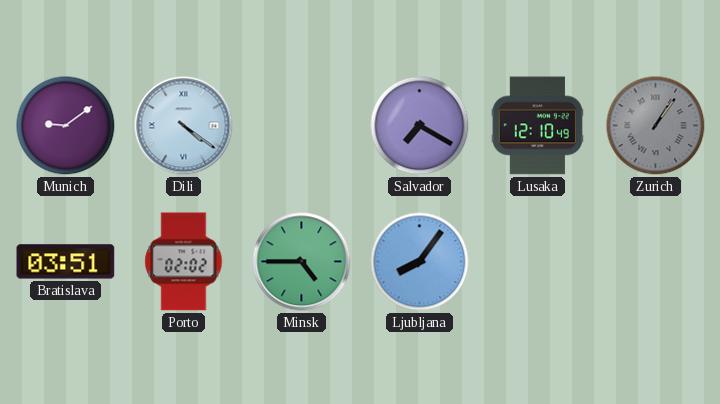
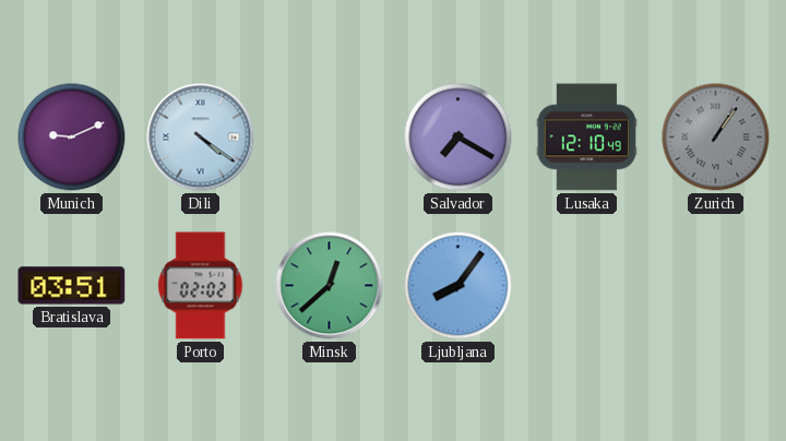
Munich: 9:09 -> 9:11 (72, 138)
Minsk: 4:45 -> 12:38 (330, 286)
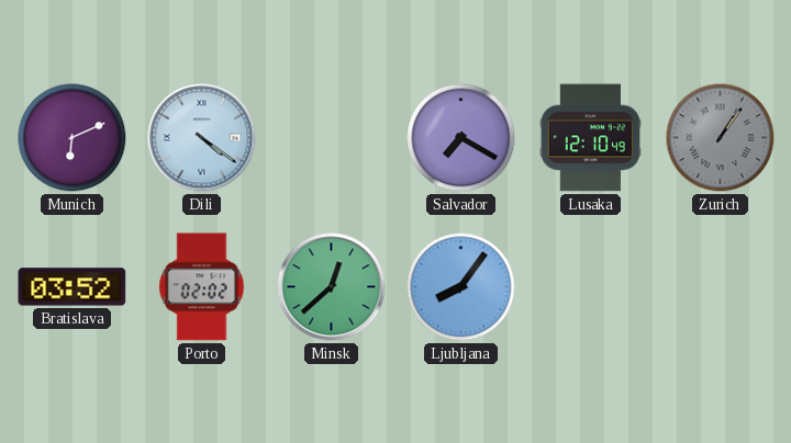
Munich: 9:11 -> 6:11 (73, 138)
Bratislava: 03:51 -> 03:52 (73, 287)
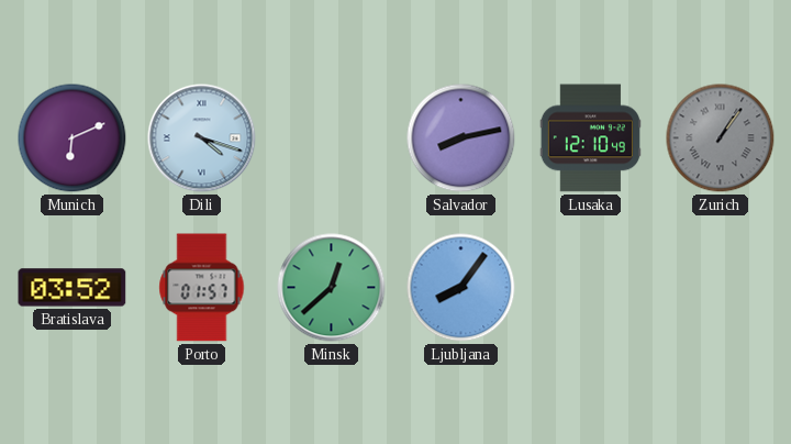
Dili: 4:21 -> 4:18 (202, 138)
Salvador: 7:20 -> 8:13 (461, 138)
Porto: 02:02 -> 01:57 (202, 288)
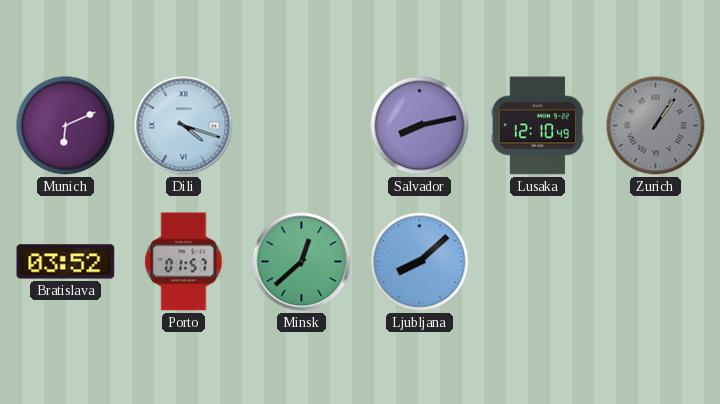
Ljubljana: 8:06 -> 8:08 (420, 262)
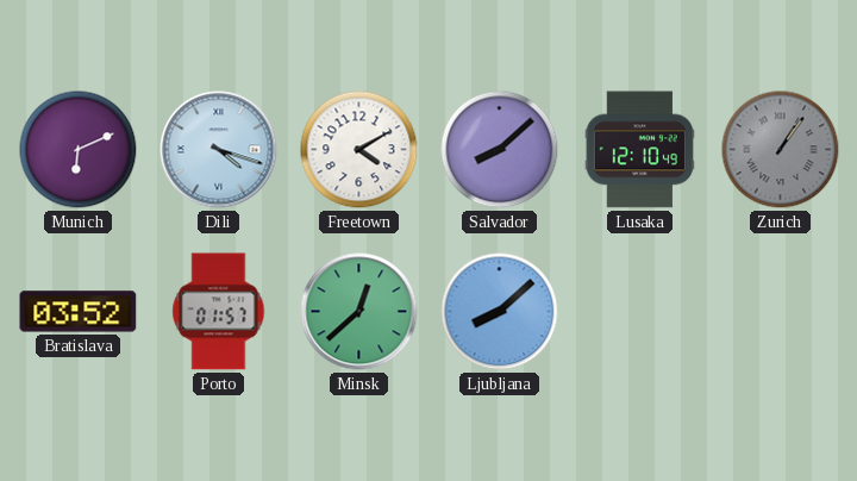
Freetown: none -> 4:10 (359, 150)
Salvador: 8:13 -> 8:08 (500, 150)
